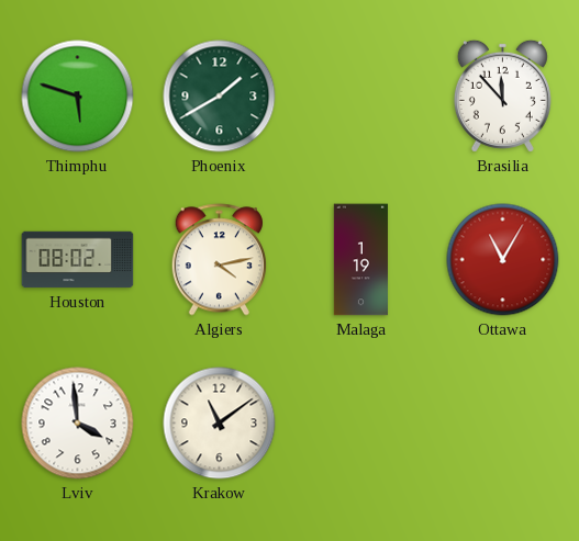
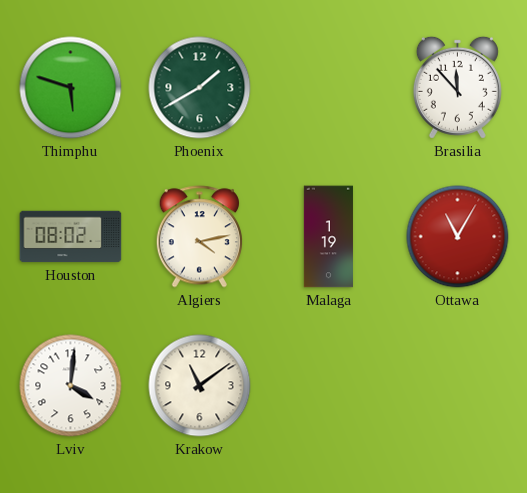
Lviv: 3:59 -> 4:01 (71, 386)
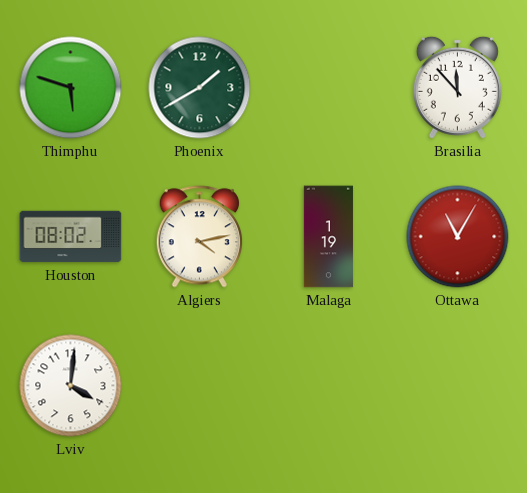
Krakow: 11:09 -> none (200, 386)
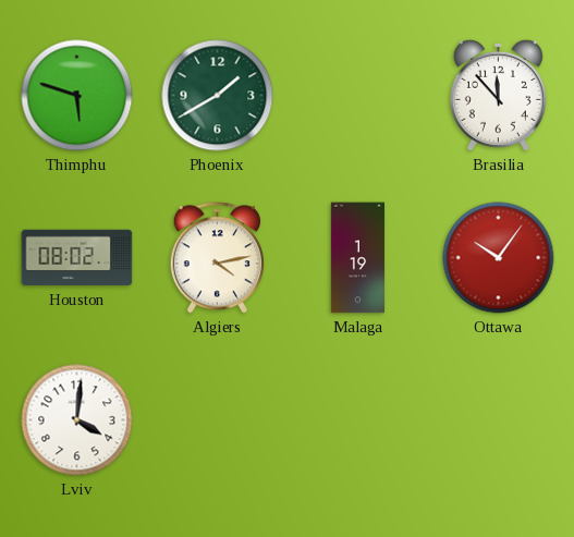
Ottawa: 11:05 -> 10:06 (499, 258)
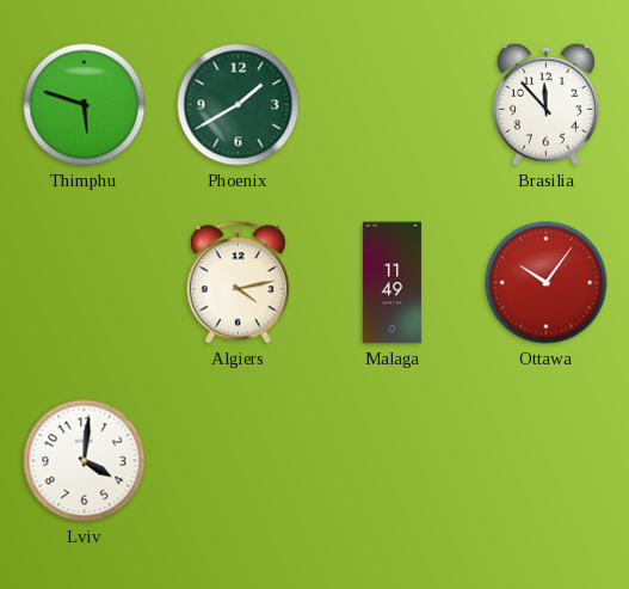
Houston: 08:02 -> none (77, 258)
Malaga: 1:19 -> 11:49 (391, 283)
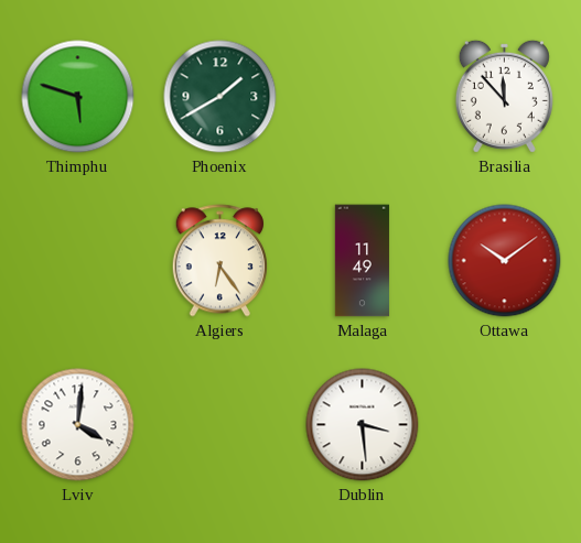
Algiers: 4:13 -> 6:24 (219, 261)
Ottawa: 10:06 -> 10:09 (505, 261)
Dublin: none -> 3:29 (363, 425)
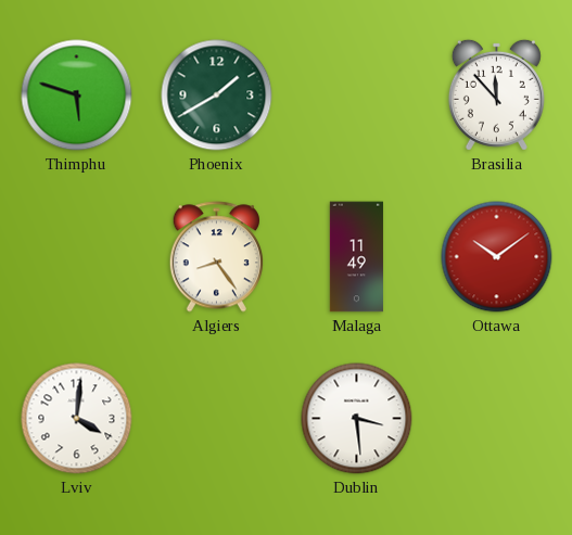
Algiers: 6:24 -> 8:24 (216, 257)
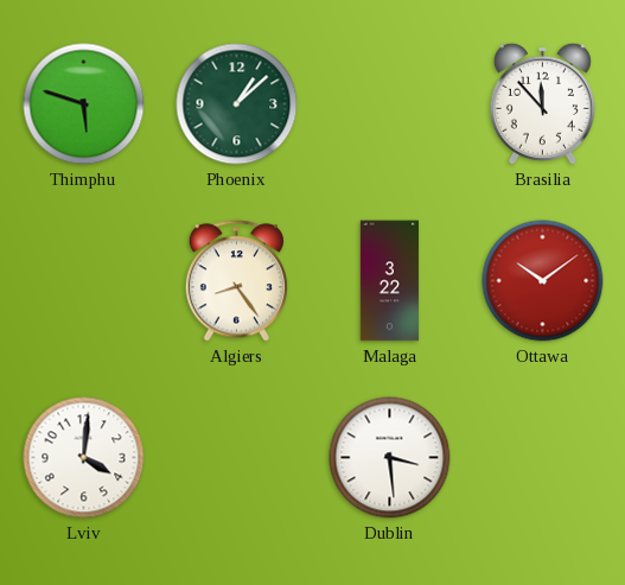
Phoenix: 1:40 -> 1:08 (237, 104)
Malaga: 11:49 -> 3:22 (389, 281)
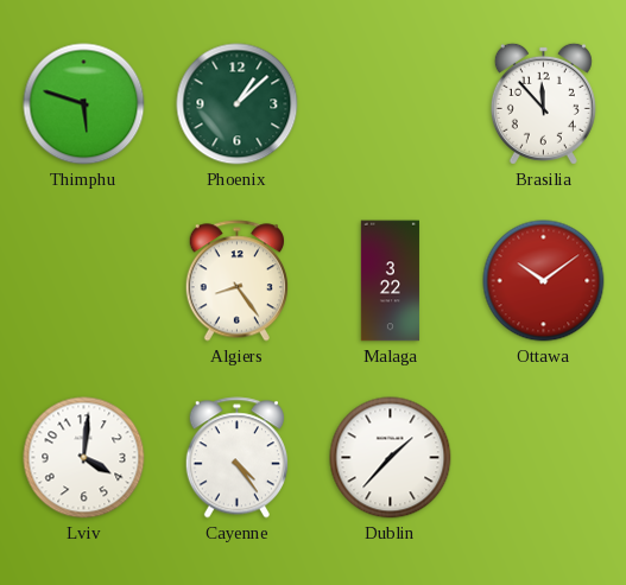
Cayenne: none -> 4:24 (236, 458)
Dublin: 3:29 -> 1:37 (391, 458)
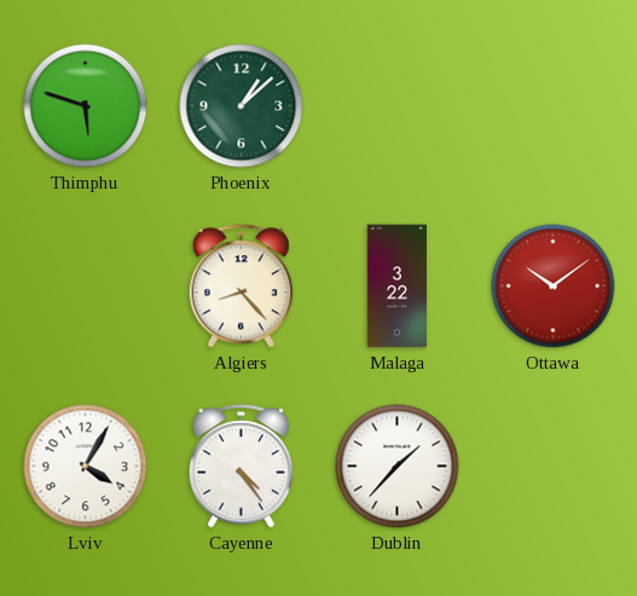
Brasilia: 11:53 -> none (543, 103)
Algiers: 8:24 -> 8:23 (241, 287)
Lviv: 4:01 -> 4:05 (86, 467)
